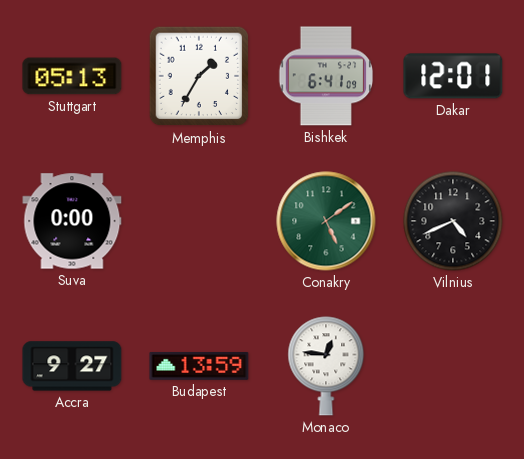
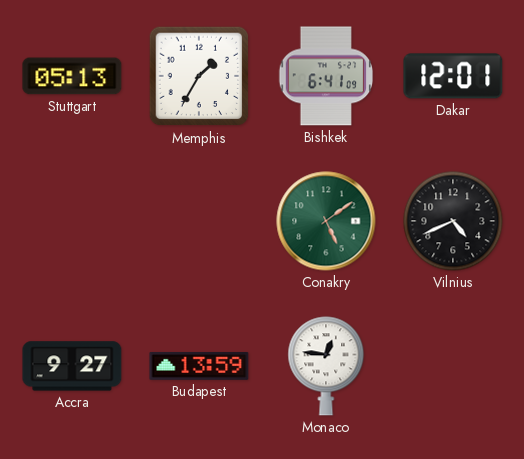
Suva: 0:00 -> none (72, 221)
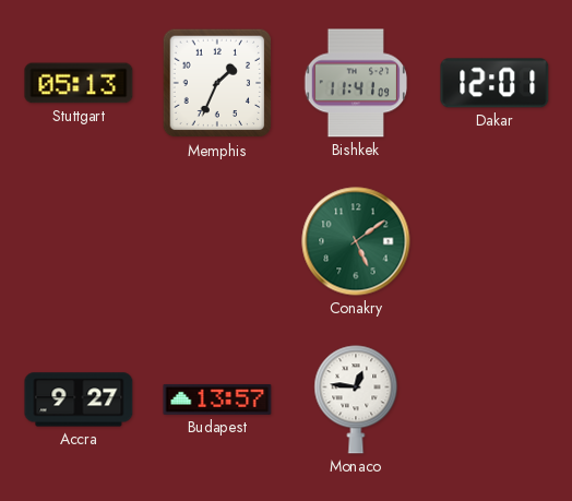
Memphis: 1:35 -> 1:34 (217, 83)
Bishkek: 6:41 -> 11:41 (356, 83)
Vilnius: 4:41 -> none (453, 221)
Budapest: 13:59 -> 13:57 (217, 399)
